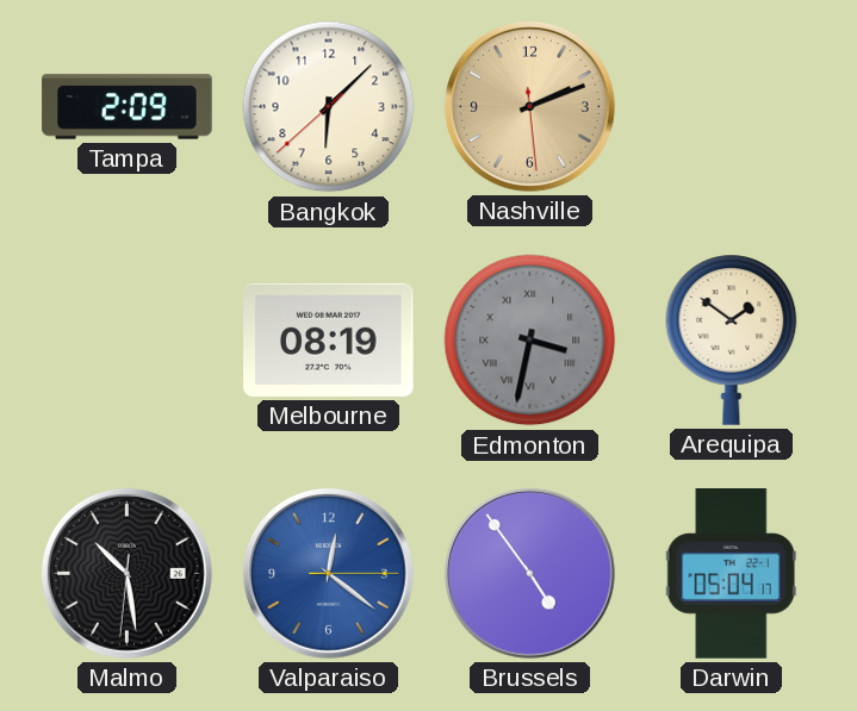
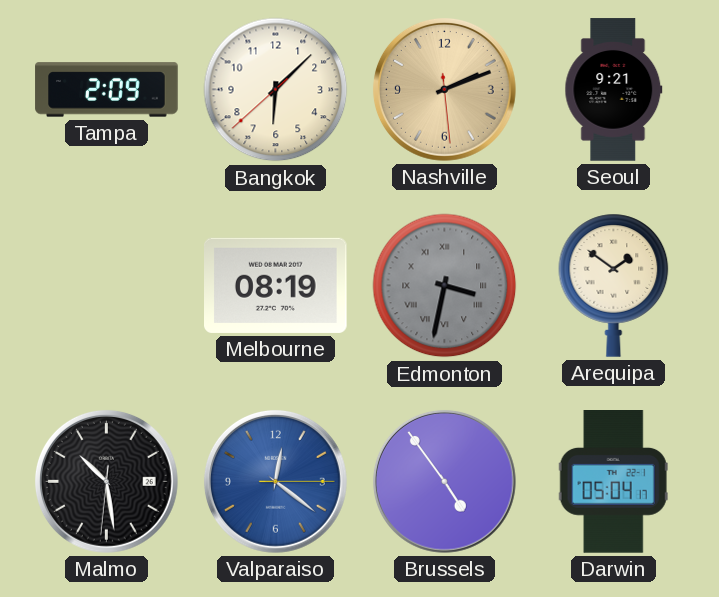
Seoul: none -> 9:21 (614, 90)
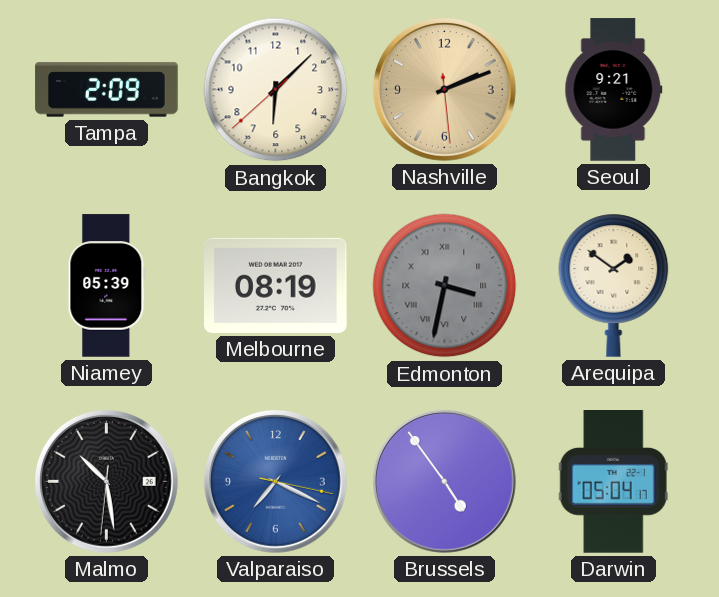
Niamey: none -> 05:39 (107, 286)
Valparaiso: 12:21 -> 7:19 (275, 481)
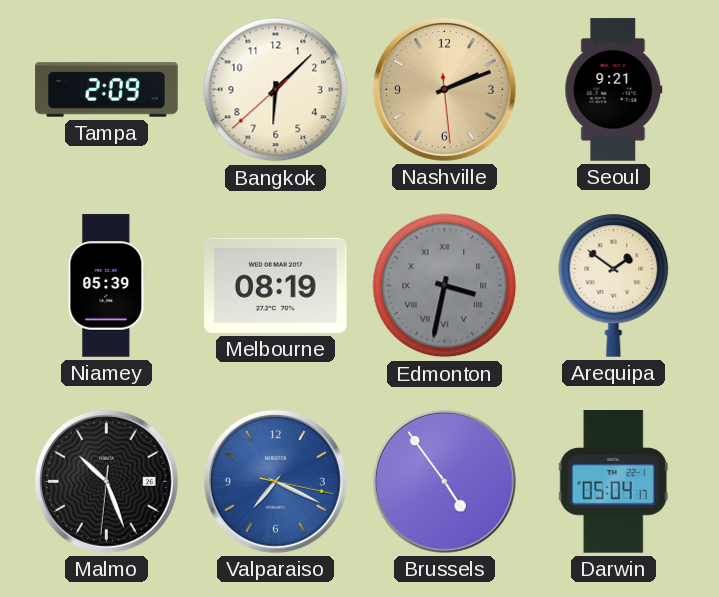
Malmo: 10:28 -> 10:26 (106, 481)
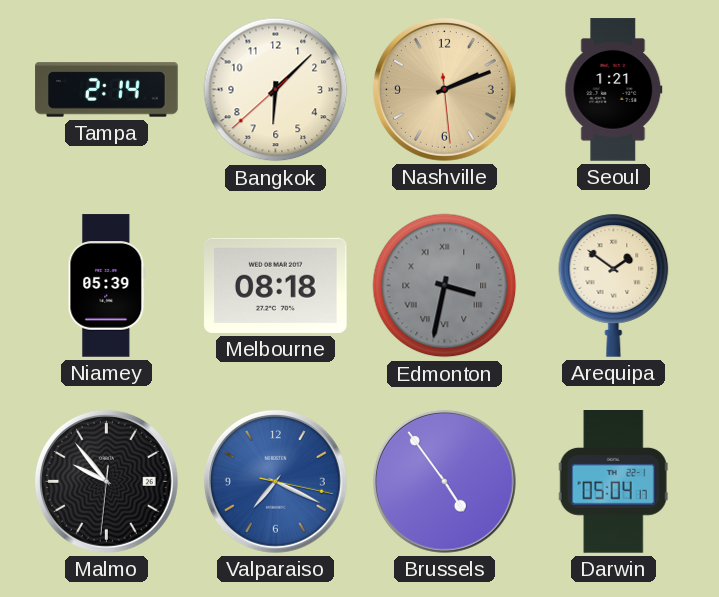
Tampa: 2:09 -> 2:14 (107, 90)
Seoul: 9:21 -> 1:21 (614, 90)
Melbourne: 08:19 -> 08:18 (276, 285)
Malmo: 10:26 -> 9:53 (106, 481)
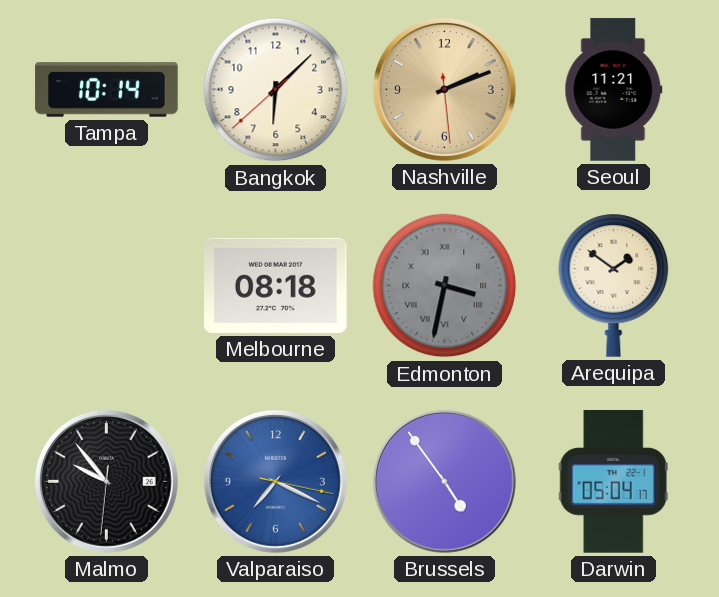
Tampa: 2:14 -> 10:14 (107, 90)
Seoul: 1:21 -> 11:21 (614, 90)
Niamey: 05:39 -> none (107, 286)
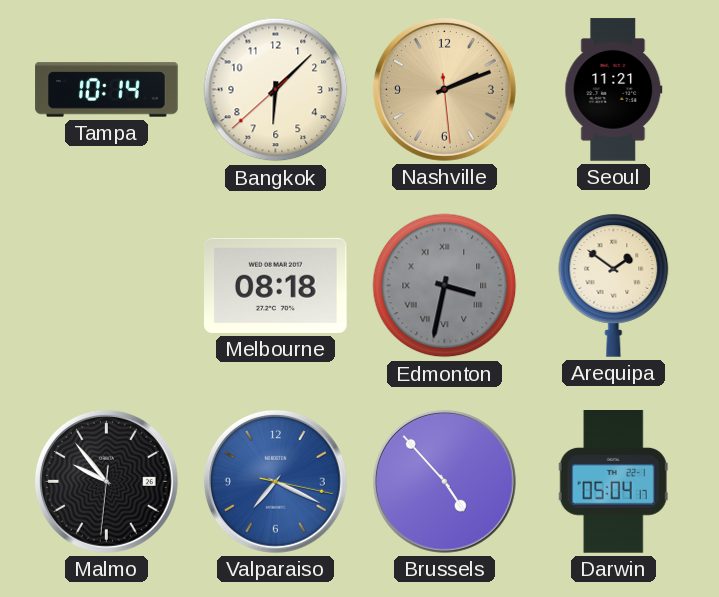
Brussels: 4:54 -> 4:53 (444, 481)
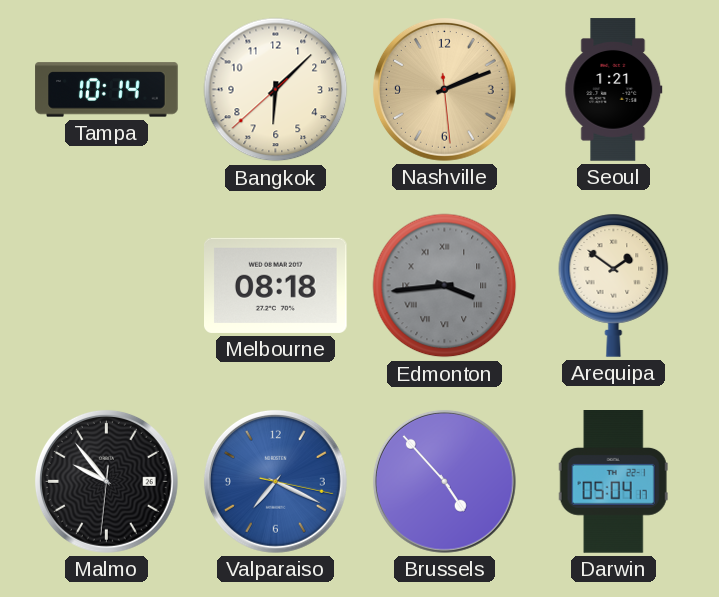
Seoul: 11:21 -> 1:21 (614, 90)
Edmonton: 3:32 -> 3:44 (445, 286)
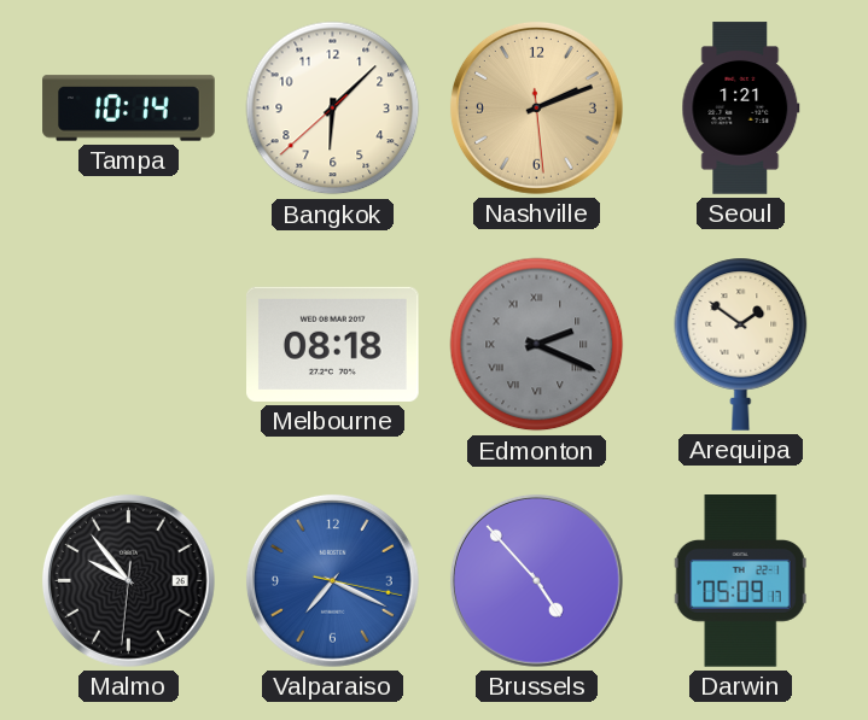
Edmonton: 3:44 -> 2:19 (537, 345)
Darwin: 05:04 -> 05:09 (740, 581)
